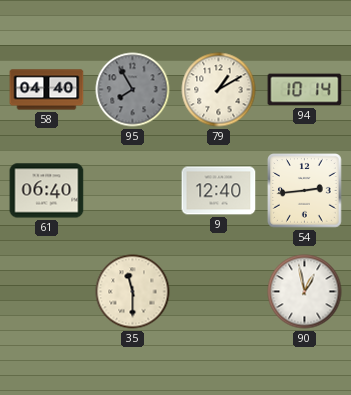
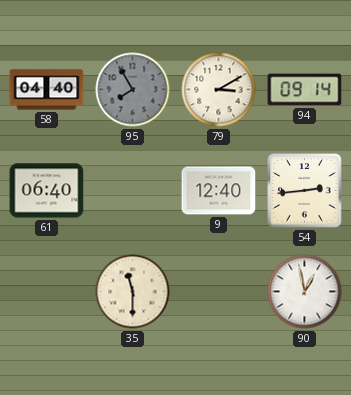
79: 1:10 -> 3:10 (219, 90)
94: 10:14 -> 09:14 (305, 90)
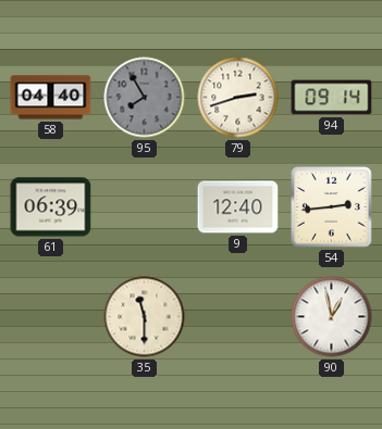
79: 3:10 -> 2:42 (238, 98)
61: 06:40 -> 06:39 (51, 207)
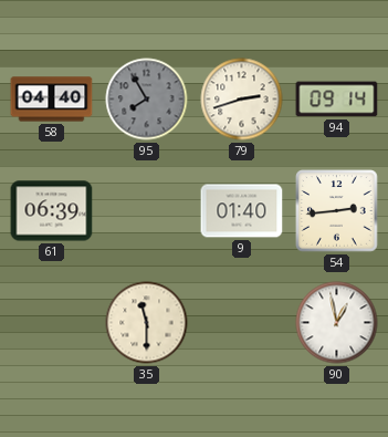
9: 12:40 -> 01:40 (242, 211)
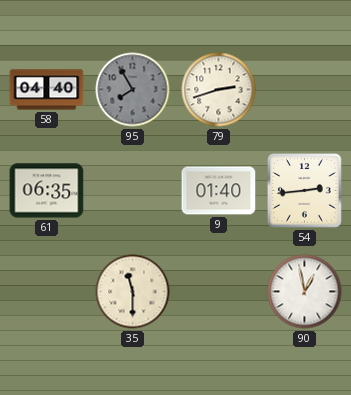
94: 09:14 -> none (337, 100)
61: 06:39 -> 06:35 (47, 191)
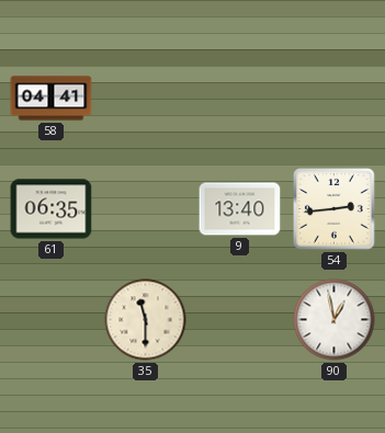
58: 04:40 -> 04:41 (52, 99)
95: 7:55 -> none (133, 90)
79: 2:42 -> none (219, 90)
9: 01:40 -> 13:40 (240, 209)
